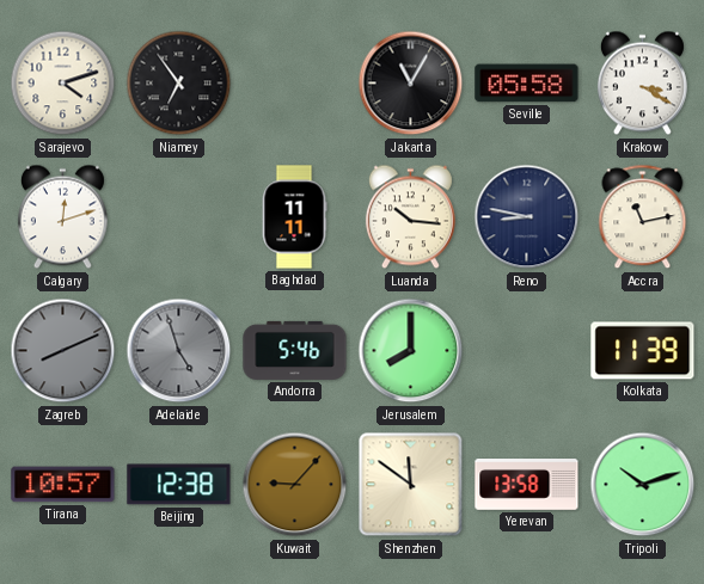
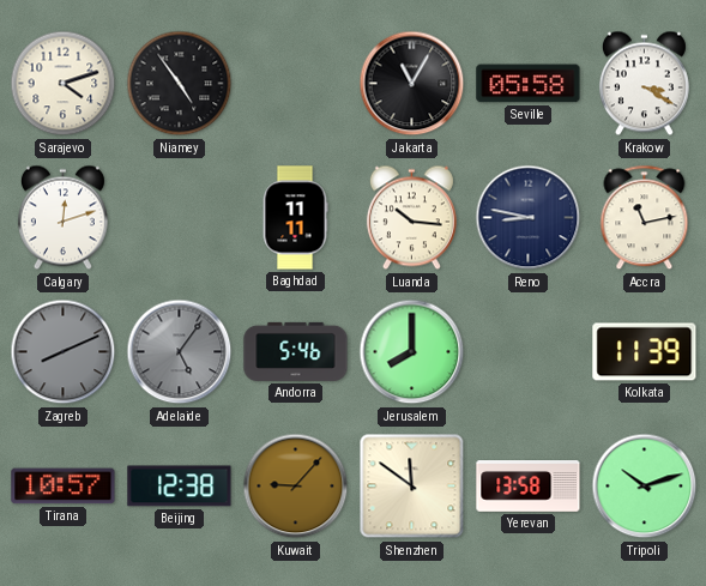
Niamey: 6:54 -> 4:54 (180, 84)
Adelaide: 4:57 -> 5:06 (180, 352)
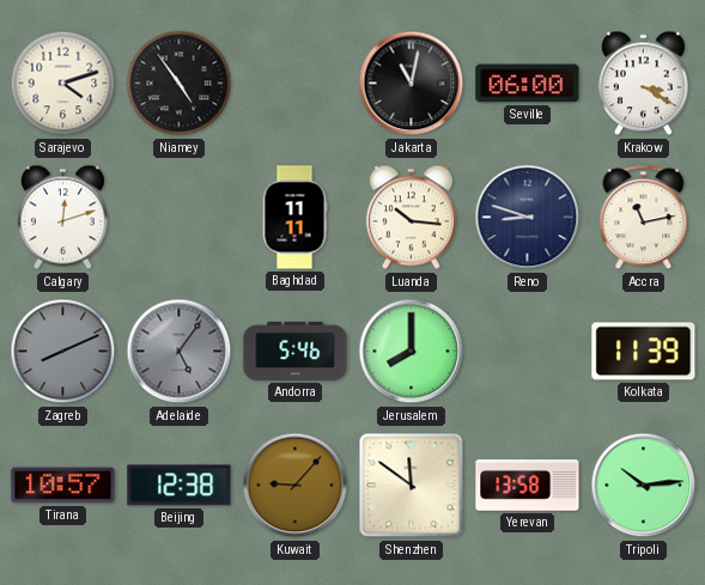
Jakarta: 11:05 -> 11:02 (412, 84)
Seville: 05:58 -> 06:00 (528, 84)
Reno: 8:47 -> 8:48 (528, 218)
Tripoli: 10:12 -> 10:14 (644, 486)
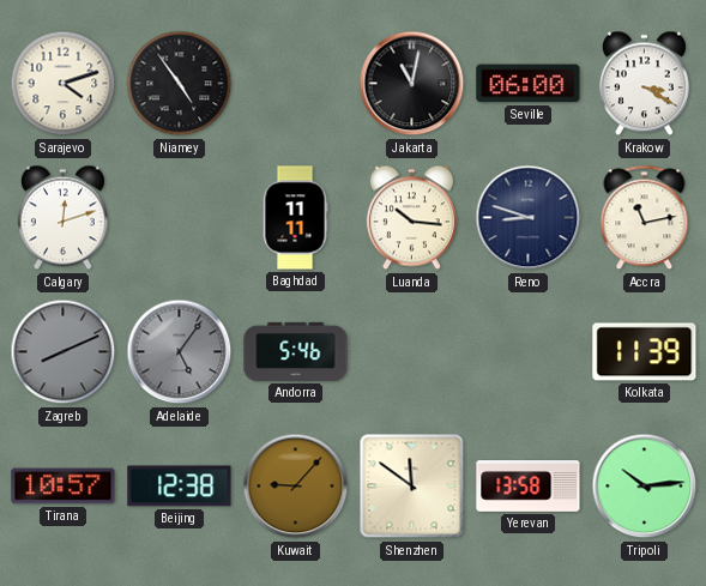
Jerusalem: 8:00 -> none (412, 352)
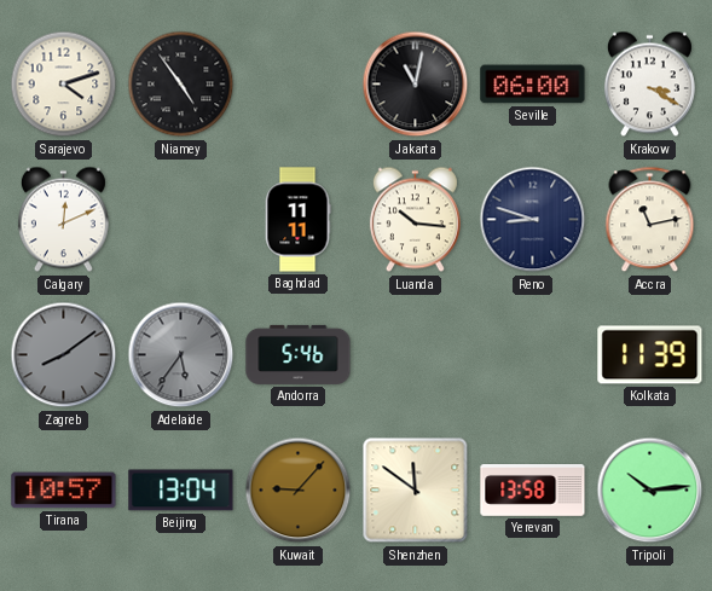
Calgary: 12:12 -> 12:11 (63, 220)
Zagreb: 8:11 -> 8:09 (64, 355)
Adelaide: 5:06 -> 5:36 (181, 355)
Beijing: 12:38 -> 13:04 (181, 491)
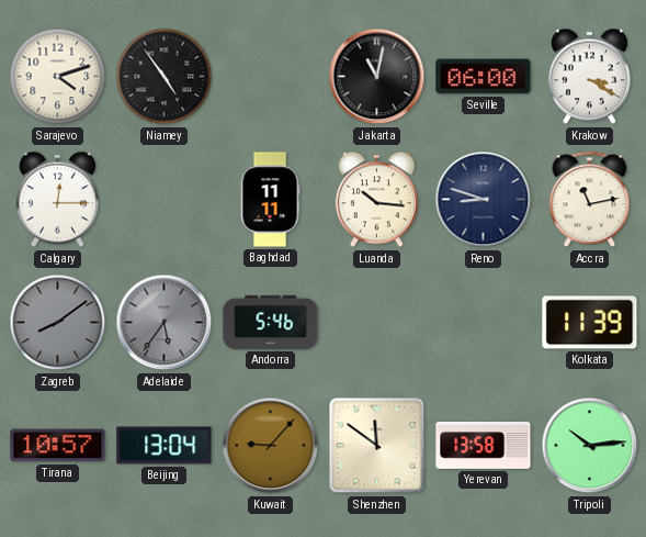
Calgary: 12:11 -> 12:15 (57, 200)
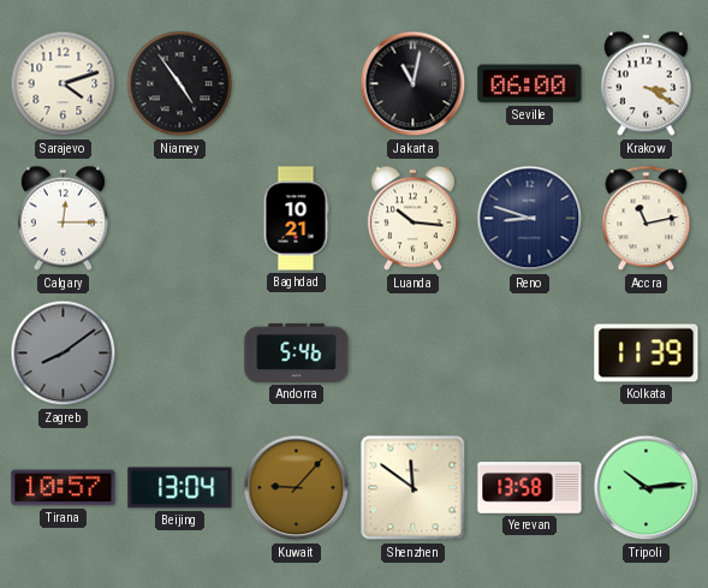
Baghdad: 11:11 -> 10:21 (296, 219)
Adelaide: 5:36 -> none (165, 323)
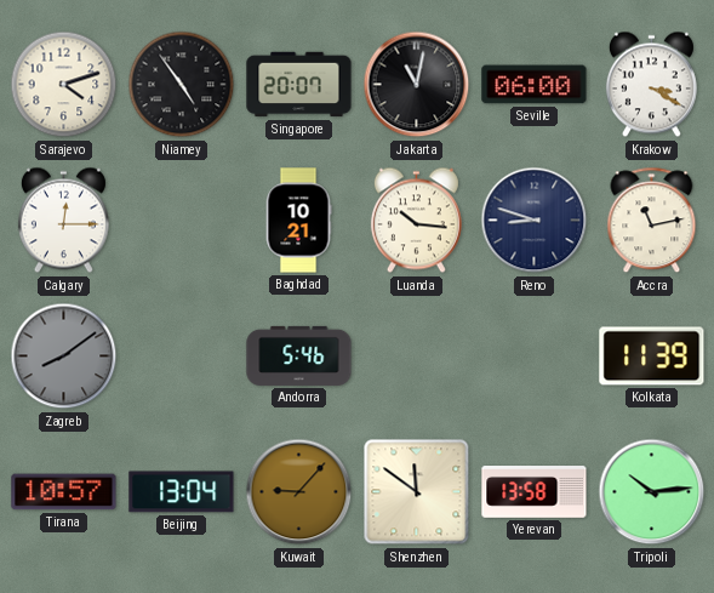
Singapore: none -> 20:07 (299, 85)
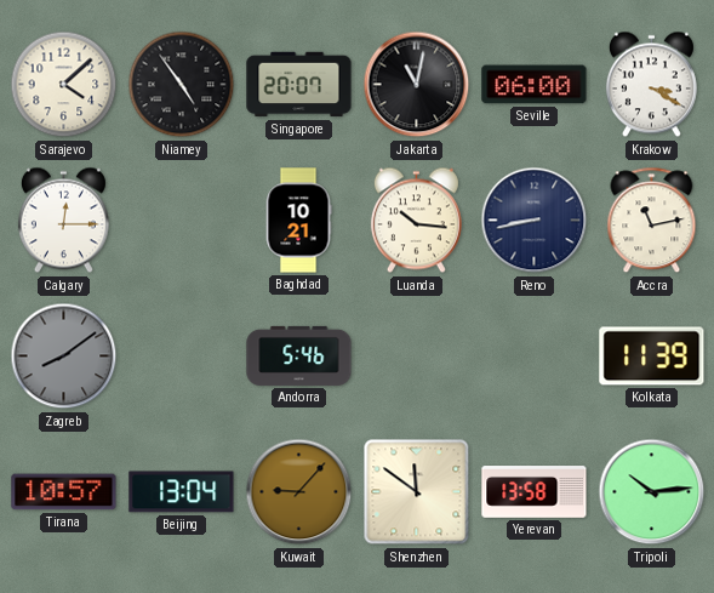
Sarajevo: 4:12 -> 4:08 (64, 85)
Reno: 8:48 -> 8:43 (535, 221)
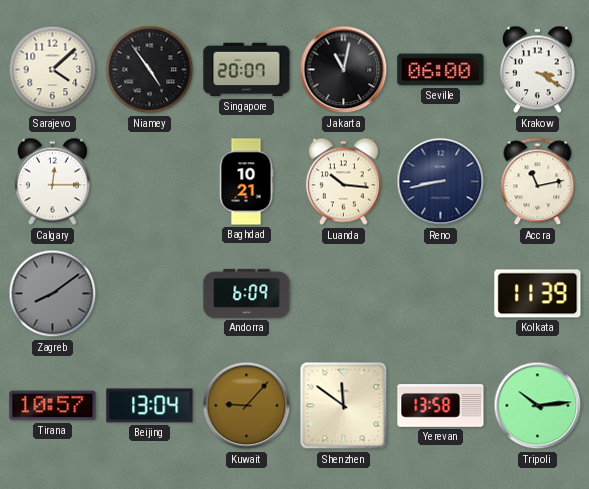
Andorra: 5:46 -> 6:09 (247, 293)
